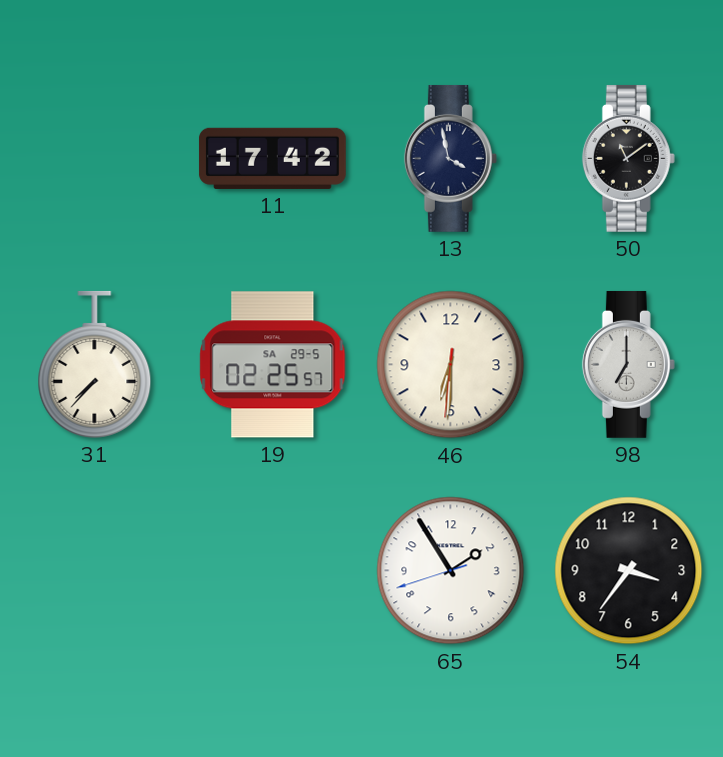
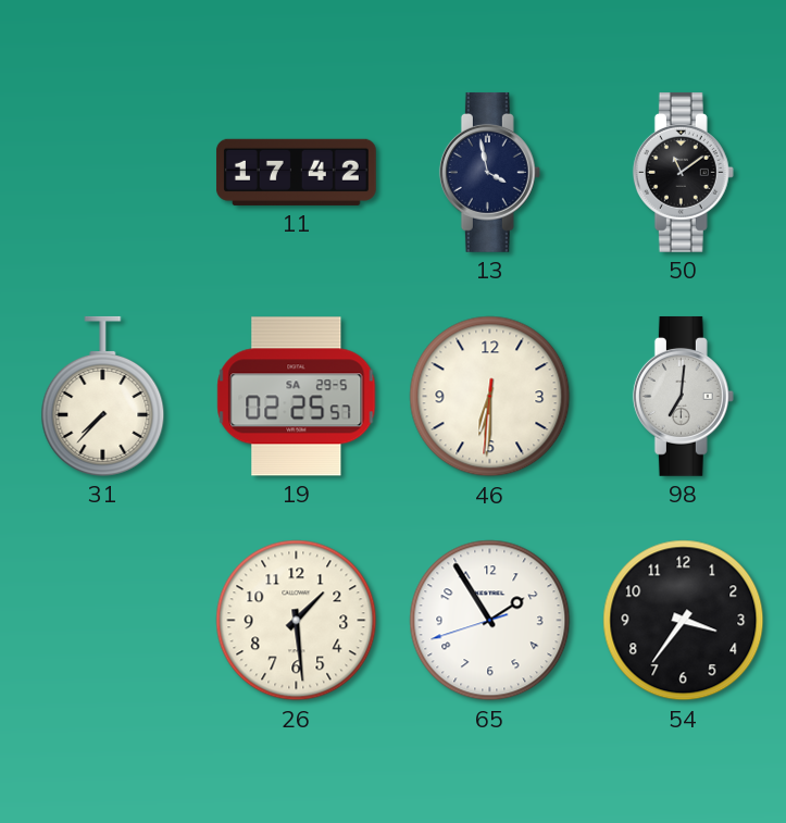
98: 7:00 -> 7:01 (683, 396)
26: none -> 1:29 (297, 621)
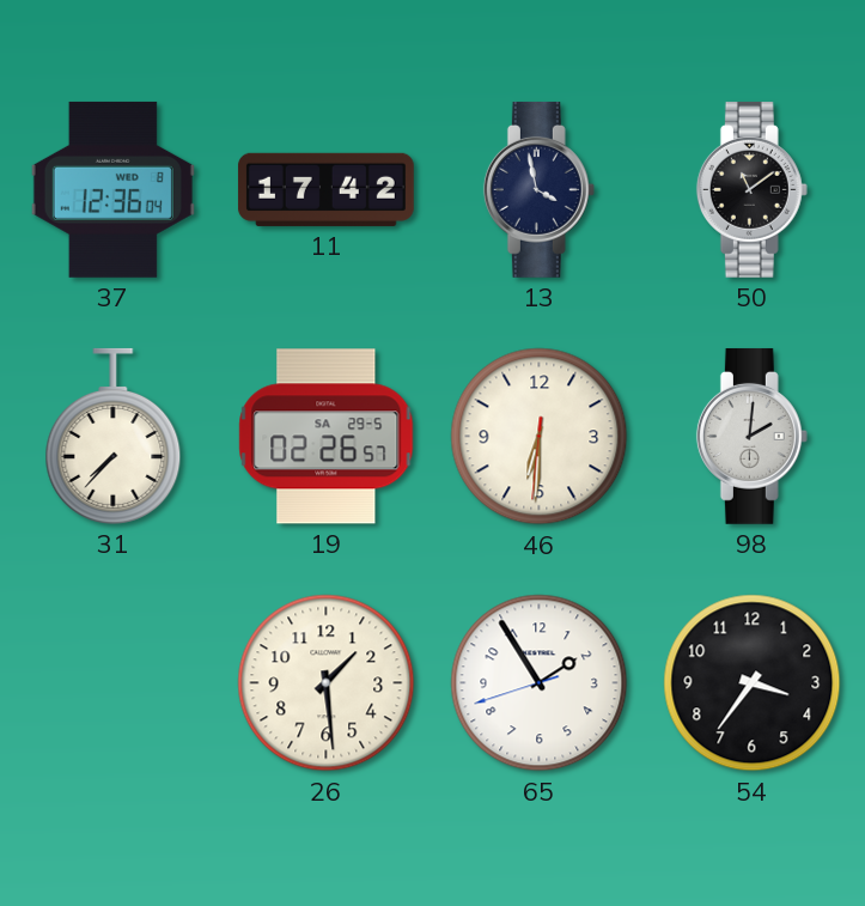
37: none -> 12:36 (112, 189)
19: 02:25 -> 02:26 (327, 437)
98: 7:01 -> 2:01 (751, 436)
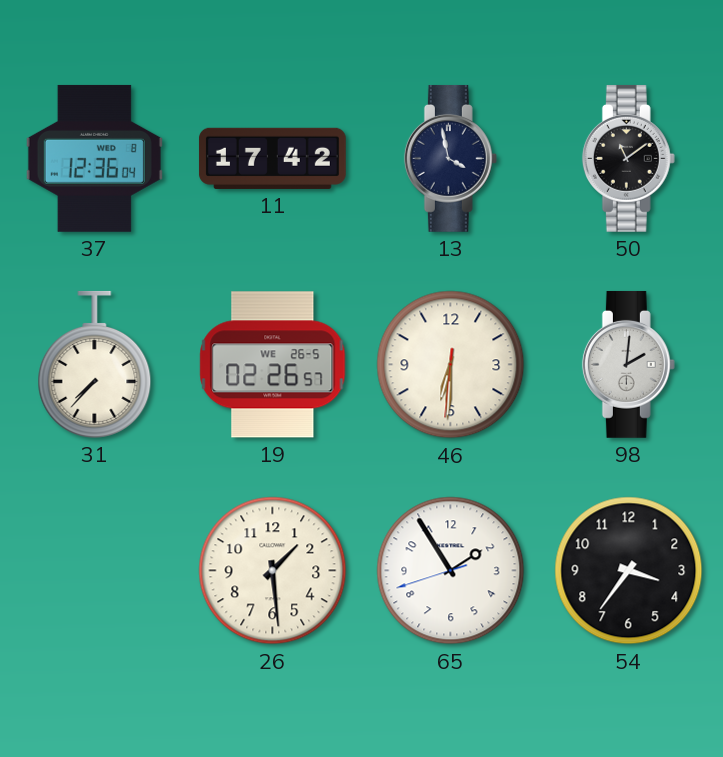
19 date: SA 29-5 -> WE 26-5 (273, 365)
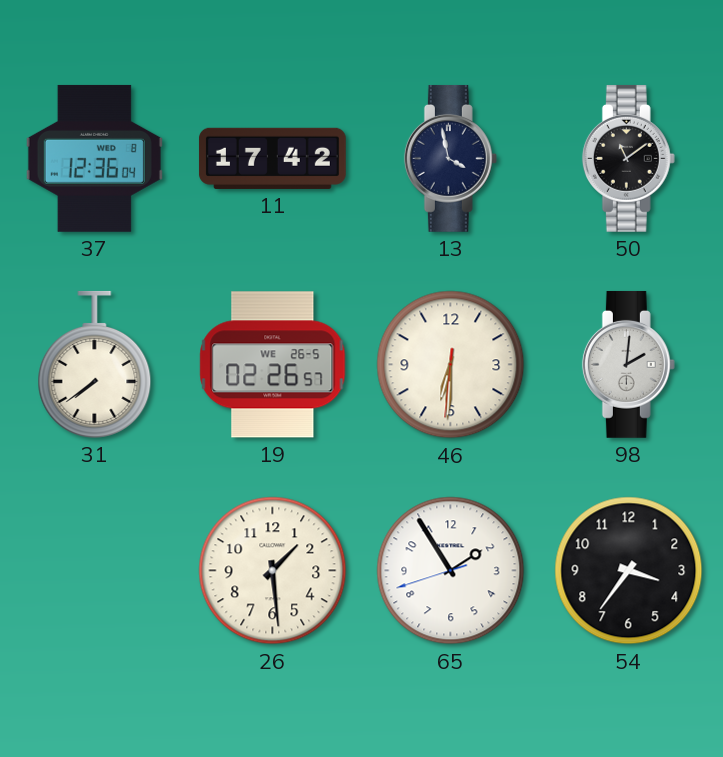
31: 7:37 -> 7:39 (95, 364)
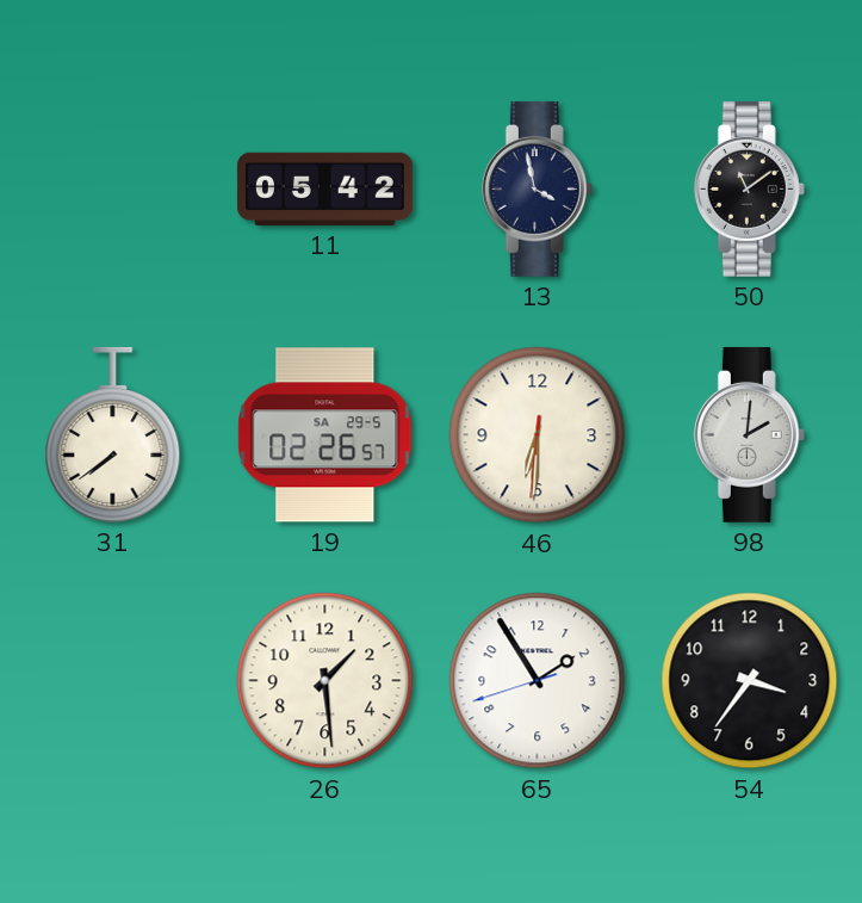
37: 12:36 -> none (94, 158)
11: 17:42 -> 05:42 (324, 188)
19 date: WE 26-5 -> SA 29-5 (325, 435)
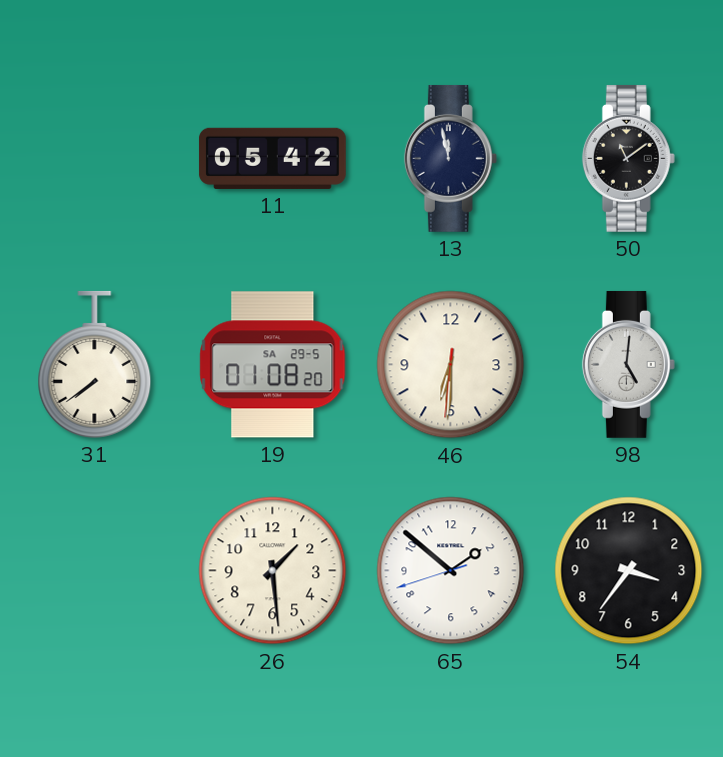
13: 3:58 -> 11:58 (450, 158)
19: 02:26 -> 01:08 (273, 365)
98: 2:01 -> 5:01 (628, 364)
65: 1:54 -> 1:51 (451, 571)
